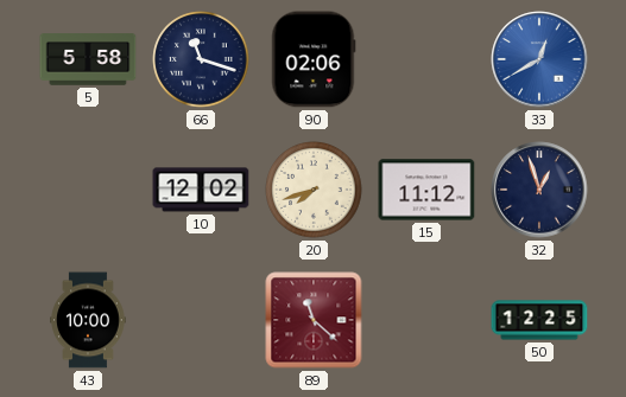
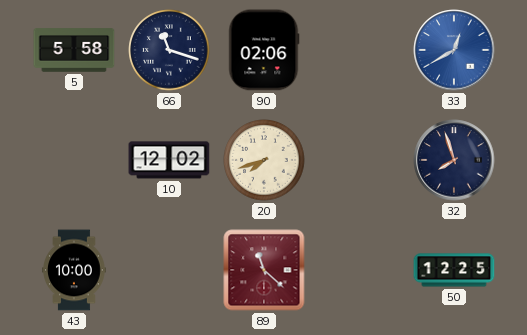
15: 11:12 -> none (426, 190)
32: 12:57 -> 7:57 (454, 160)
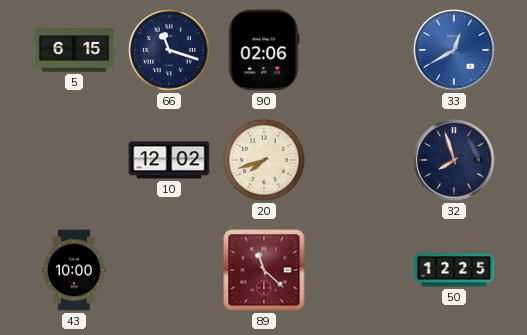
5: 5:58 -> 6:15 (74, 50)
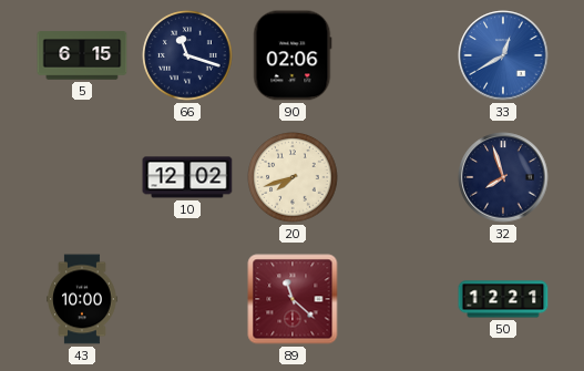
50: 12:25 -> 12:21 (503, 299)
